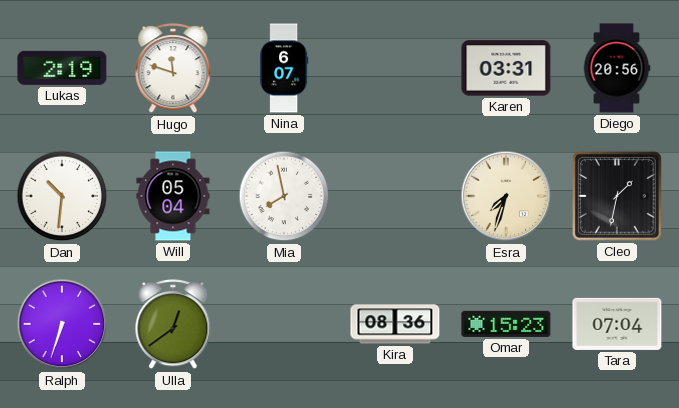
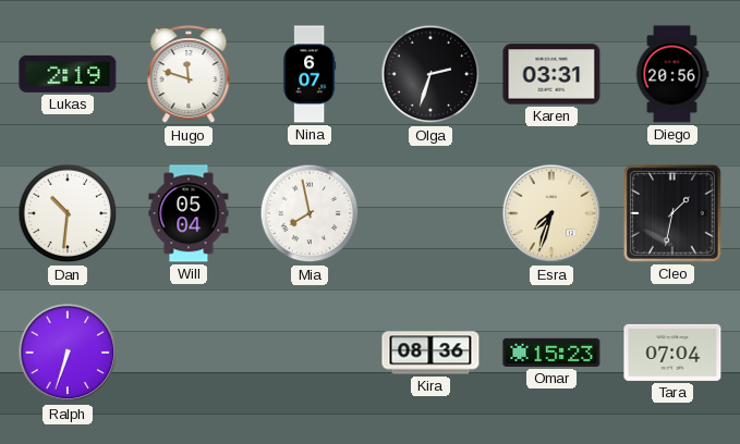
Olga: none -> 2:33 (430, 74)
Ulla: 12:39 -> none (173, 325)
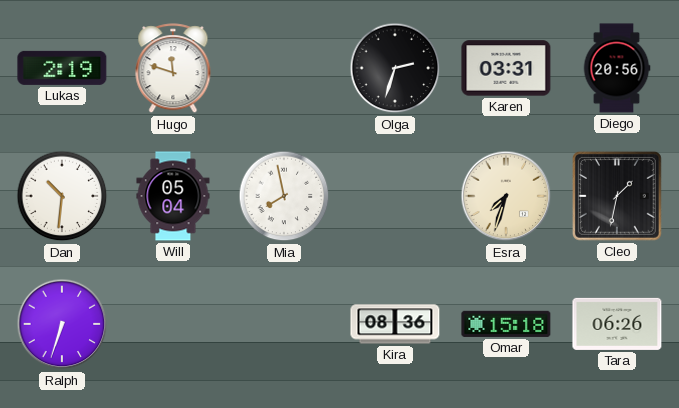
Nina: 6:07 -> none (310, 74)
Omar: 15:23 -> 15:18 (506, 324)
Tara: 07:04 -> 06:26 (617, 324)
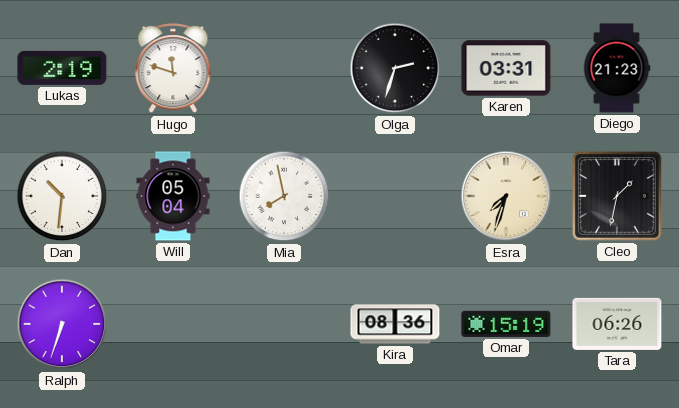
Diego: 20:56 -> 21:23 (617, 68)
Omar: 15:18 -> 15:19 (506, 324)
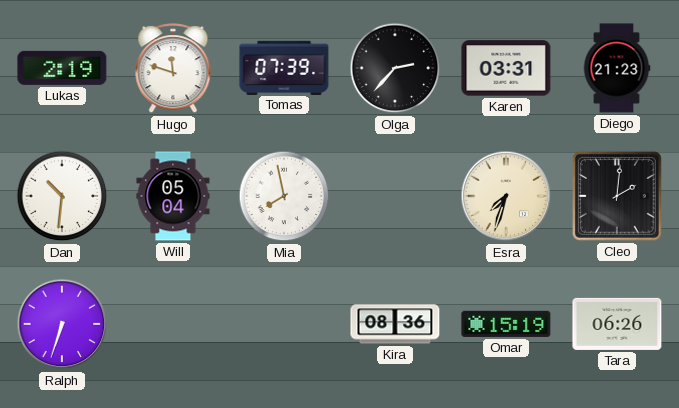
Tomas: none -> 07:39 (284, 67)
Olga: 2:33 -> 2:37 (395, 68)
Cleo: 1:32 -> 2:01 (617, 196)
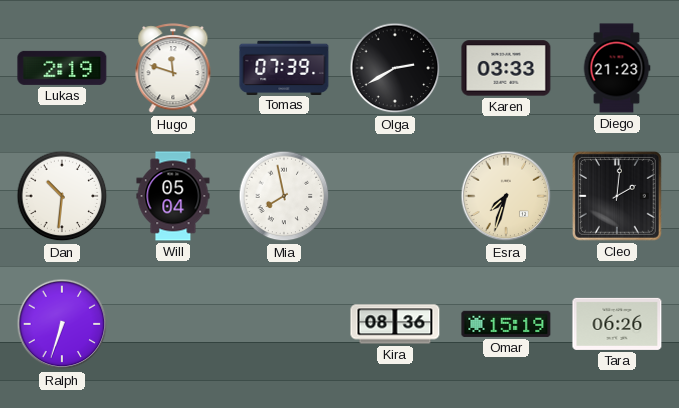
Olga: 2:37 -> 2:40 (395, 68)
Karen: 03:31 -> 03:33 (506, 68)
